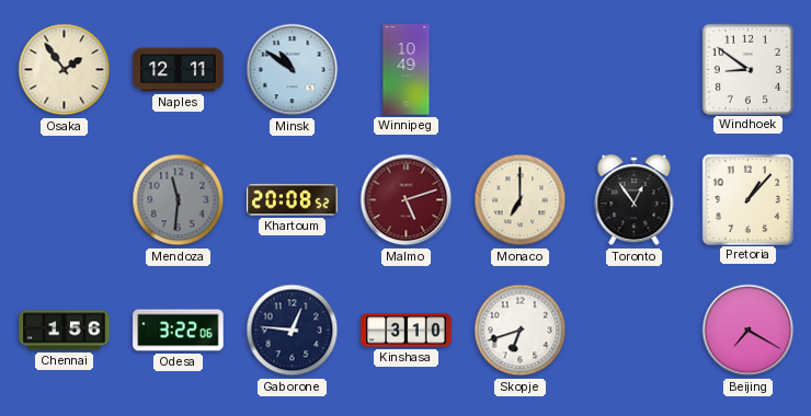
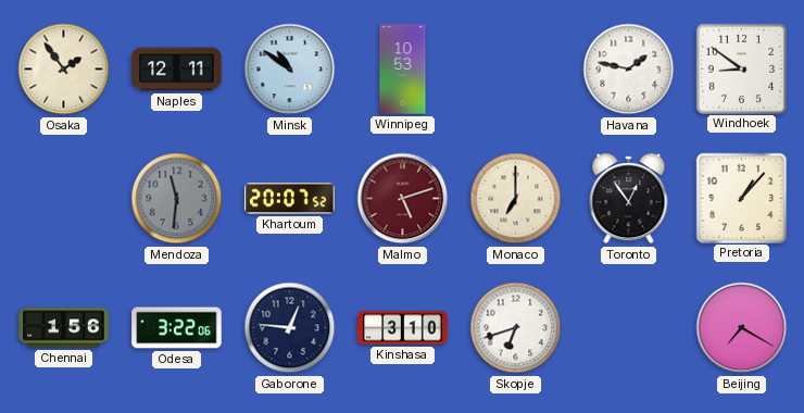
Winnipeg: 10:49 -> 10:53 (403, 70)
Havana: none -> 1:47 (629, 70)
Khartoum: 20:08 -> 20:07 (290, 199)
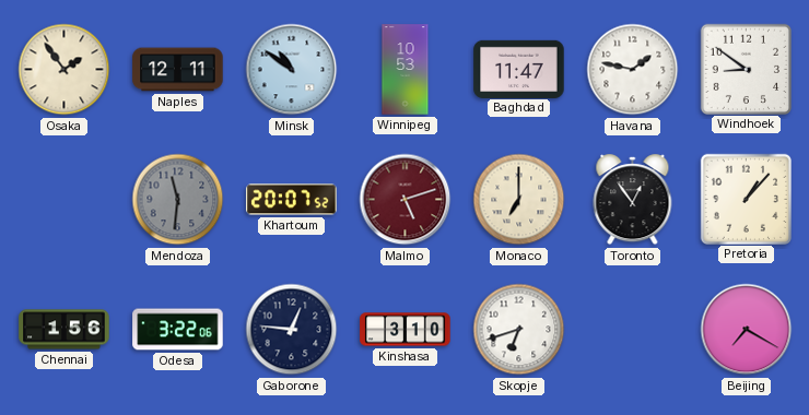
Baghdad: none -> 11:47 (519, 69)
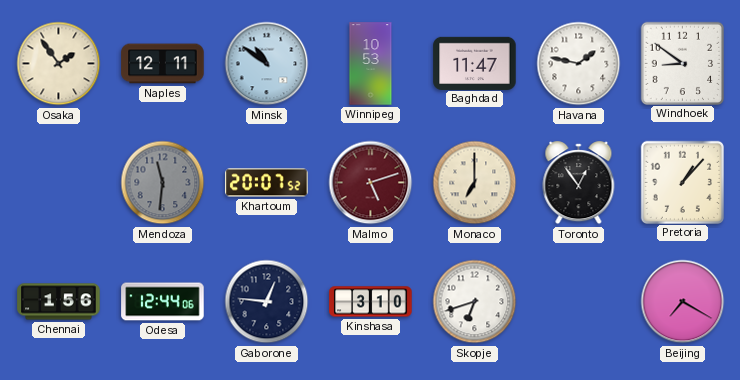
Odesa: 3:22 -> 12:44 (163, 302)
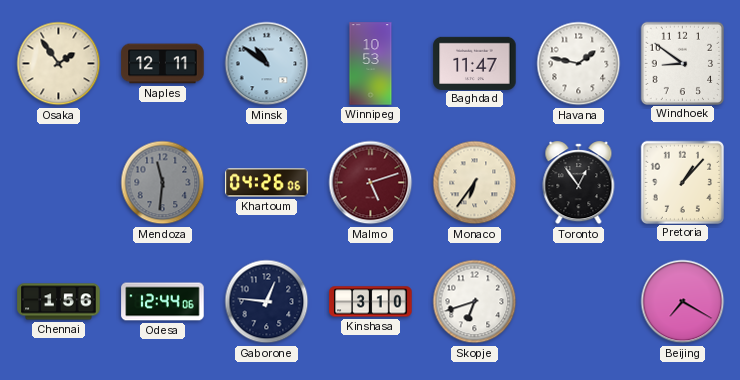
Khartoum: 20:07 -> 04:26 (267, 183)
Monaco: 7:00 -> 6:36 (475, 183)
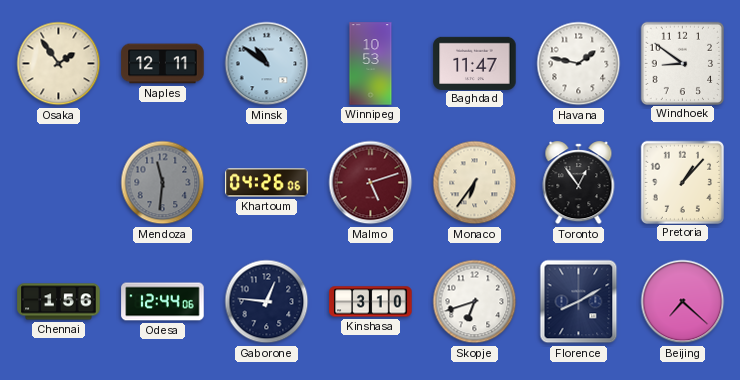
Florence: none -> 8:10 (579, 302)
Beijing: 7:20 -> 7:22 (683, 302)
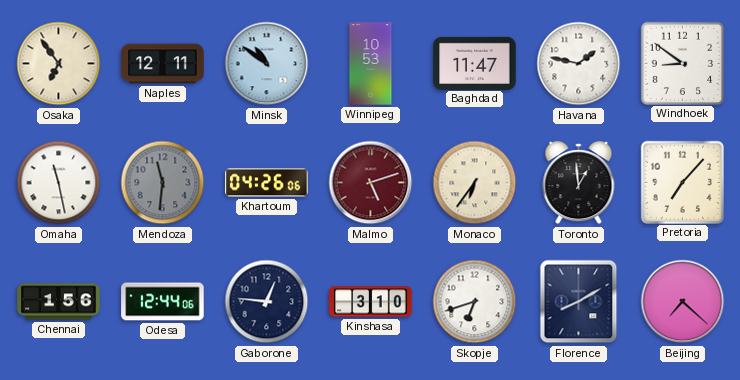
Osaka: 1:54 -> 6:54 (59, 64)
Omaha: none -> 11:28 (59, 183)
Toronto: 12:54 -> 12:59 (579, 183)
Pretoria: 1:07 -> 7:07 (682, 182)
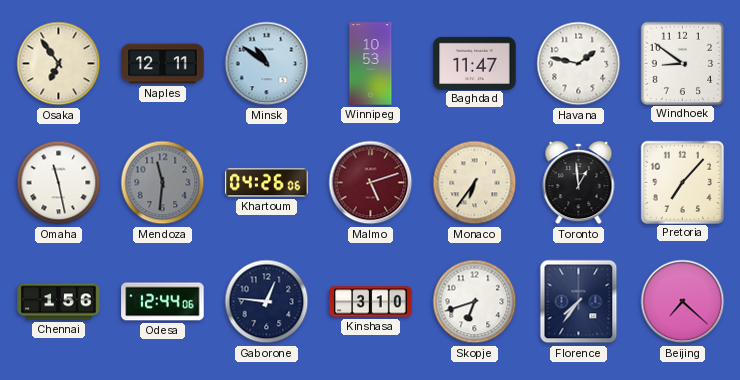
Florence: 8:10 -> 7:36 (579, 302)
